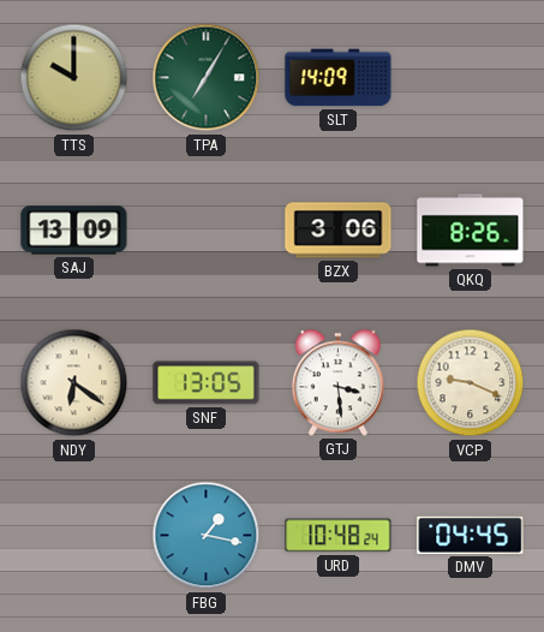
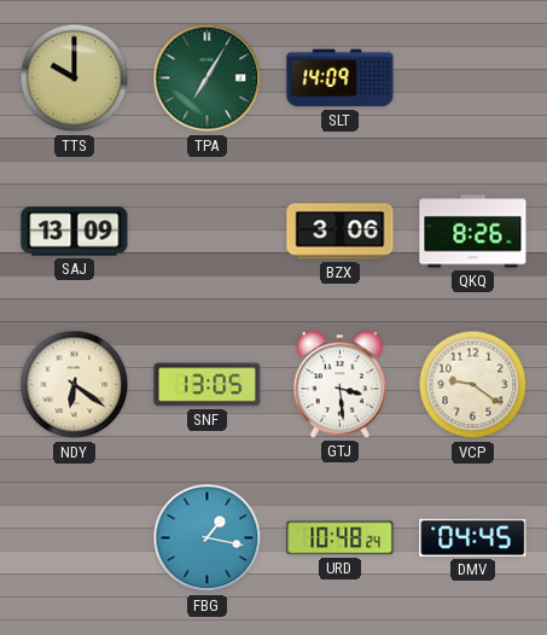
VCP: 9:19 -> 9:21 (473, 385)
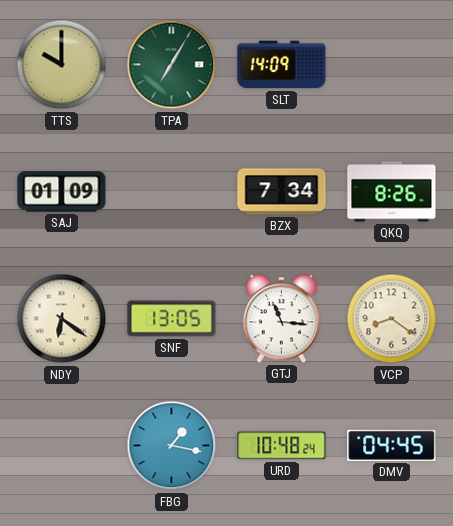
SAJ: 13:09 -> 01:09 (62, 192)
BZX: 3:06 -> 7:34 (282, 192)
GTJ: 3:29 -> 11:16 (282, 319)
VCP: 9:21 -> 8:21 (392, 319)
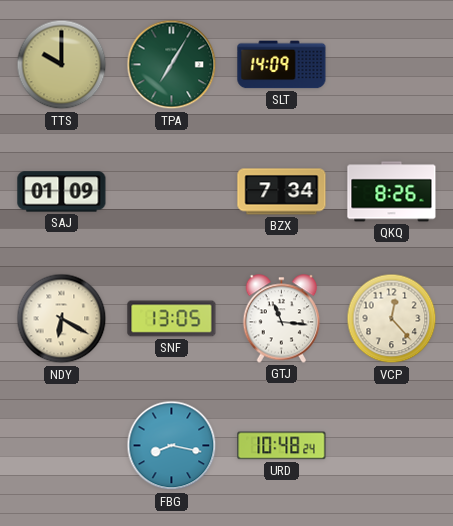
NDY: 6:21 -> 6:20 (62, 319)
VCP: 8:21 -> 12:23 (392, 319)
FBG: 1:17 -> 8:17 (172, 446)
DMV: 04:45 -> none (392, 445)
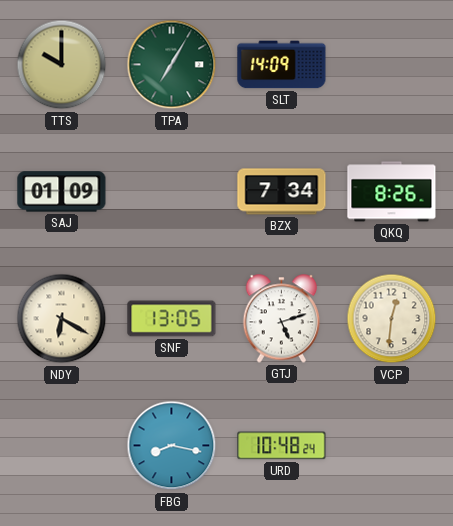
GTJ: 11:16 -> 5:12 (282, 319)
VCP: 12:23 -> 12:31 (392, 319)
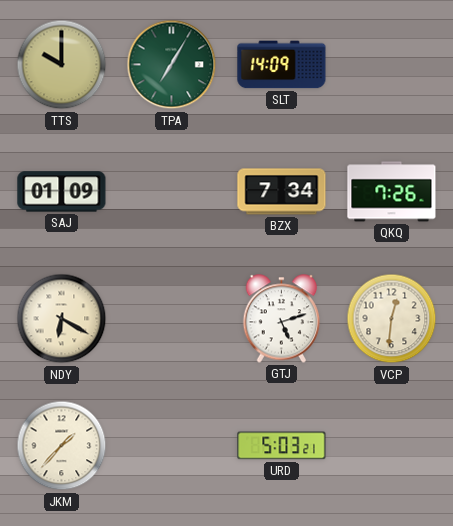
QKQ: 8:26 -> 7:26 (392, 192)
SNF: 13:05 -> none (172, 319)
JKM: none -> 1:37 (62, 446)
FBG: 8:17 -> none (172, 446)
URD: 10:48 -> 5:03 (282, 446)
